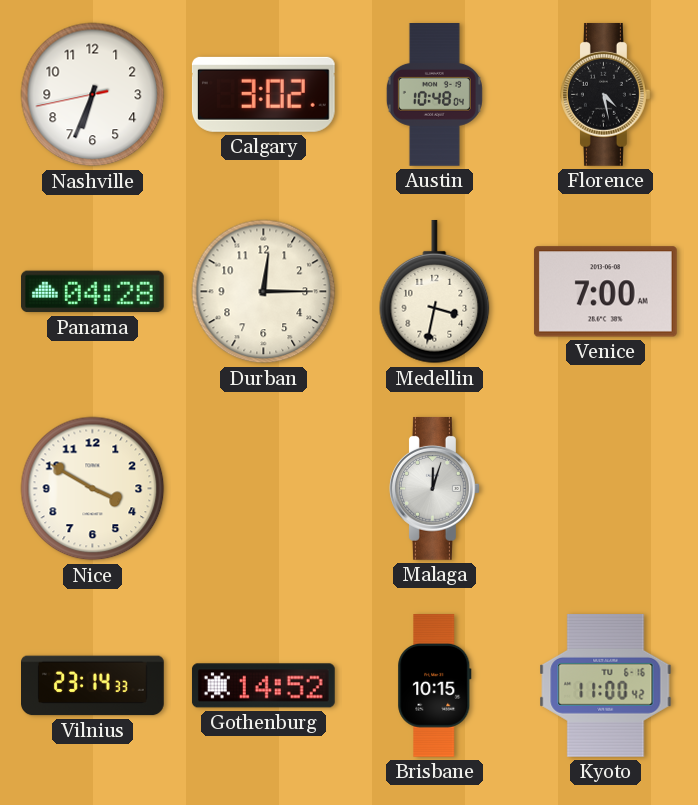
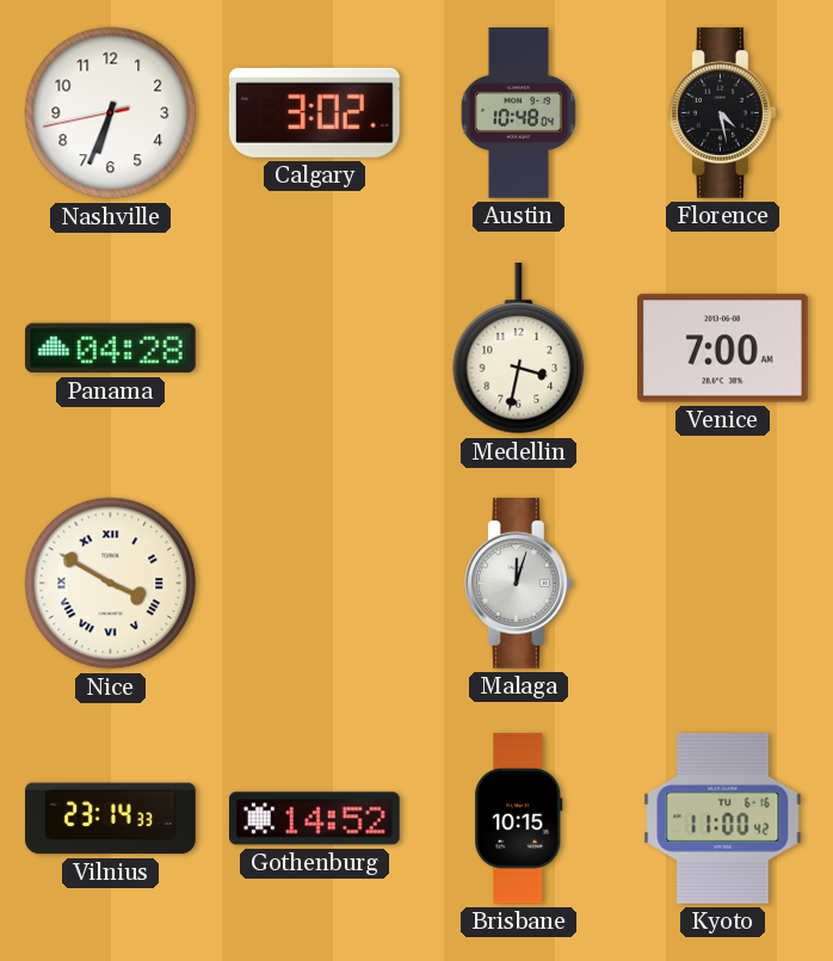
Durban: 12:15 -> none (264, 292)
Nice numerals: Arabic -> Roman (111, 584)
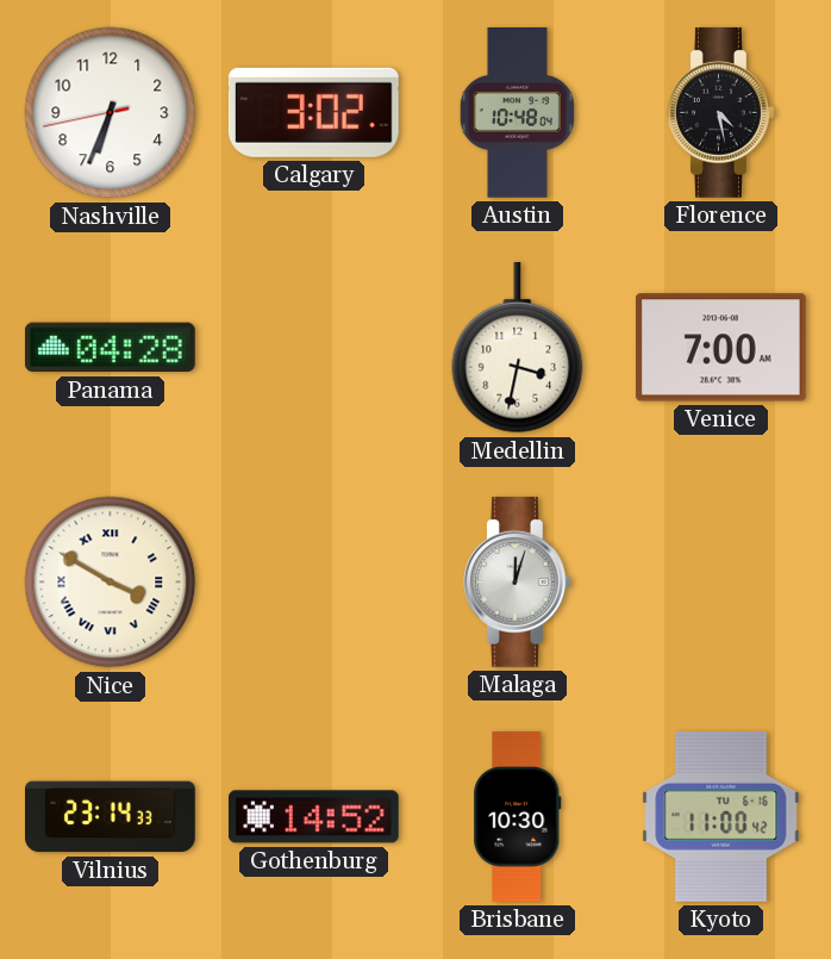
Brisbane: 10:15 -> 10:30 (518, 817)
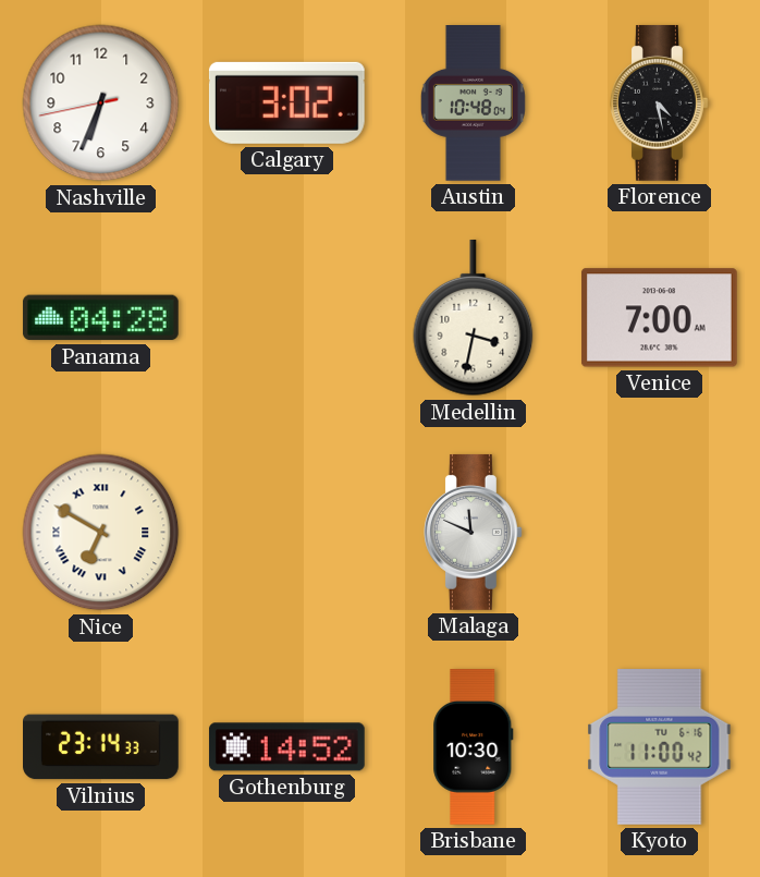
Nice: 3:50 -> 6:50 (101, 533)
Malaga: 12:03 -> 11:49 (474, 533)
